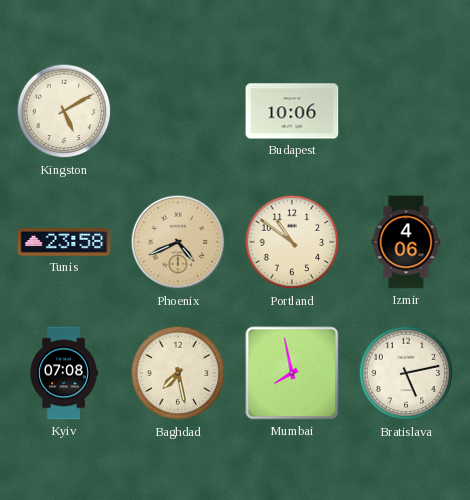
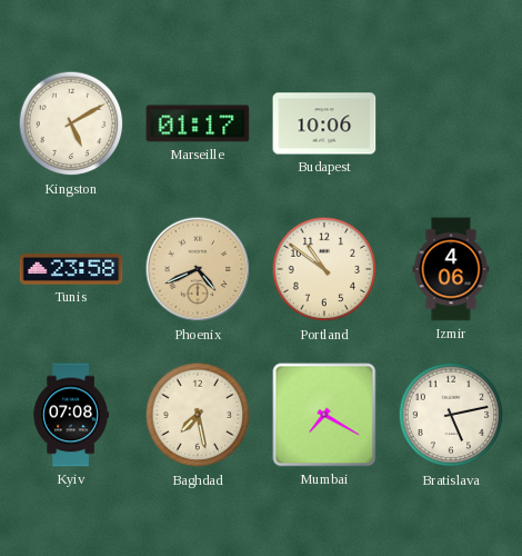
Marseille: none -> 01:17 (198, 123)
Mumbai: 7:58 -> 7:20 (324, 415)
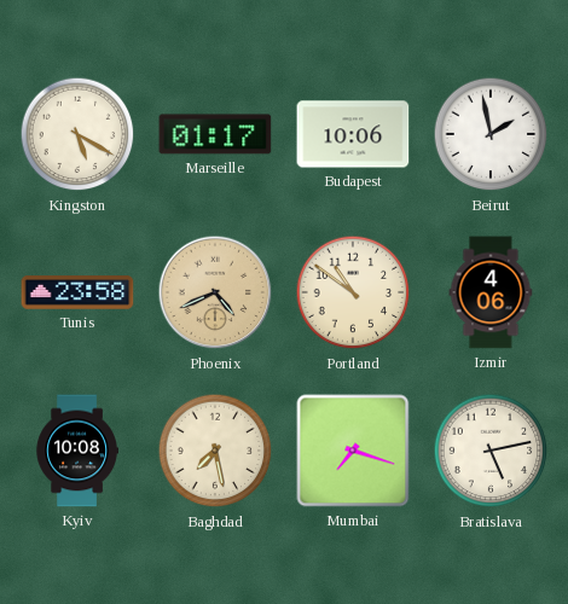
Kingston: 5:10 -> 5:20 (77, 134)
Beirut: none -> 1:58 (491, 134)
Kyiv: 07:08 -> 10:08 (77, 451)
Mumbai: 7:20 -> 7:18 (353, 451)
